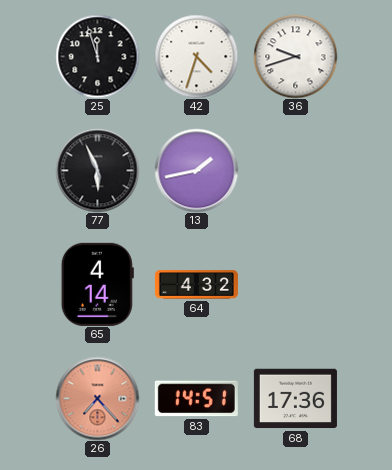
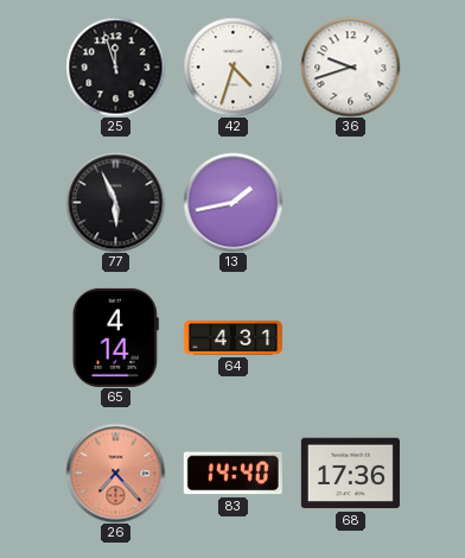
64: 4:32 -> 4:31 (232, 338)
83: 14:51 -> 14:40 (232, 474)
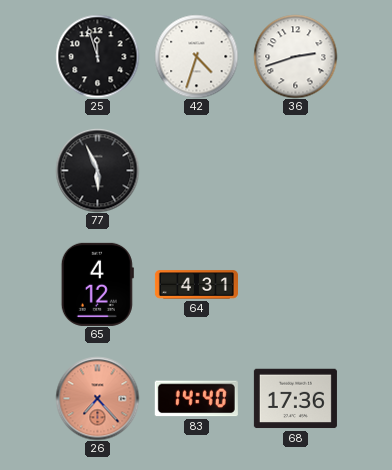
36: 9:42 -> 2:42 (295, 56)
13: 1:43 -> none (232, 202)
65: 4:14 -> 4:12 (97, 284)
